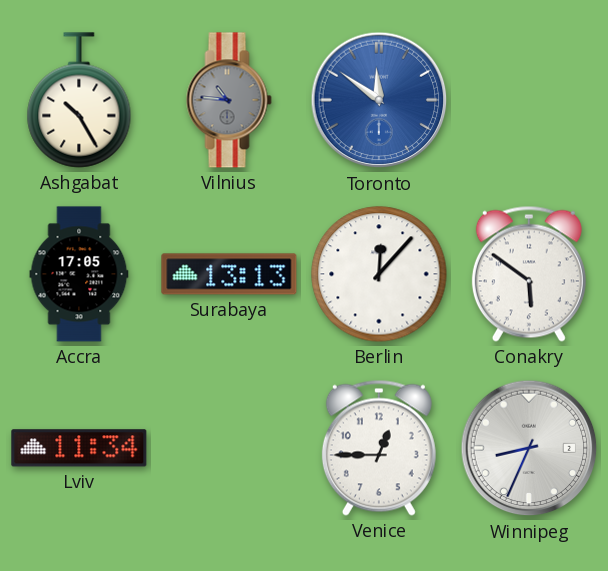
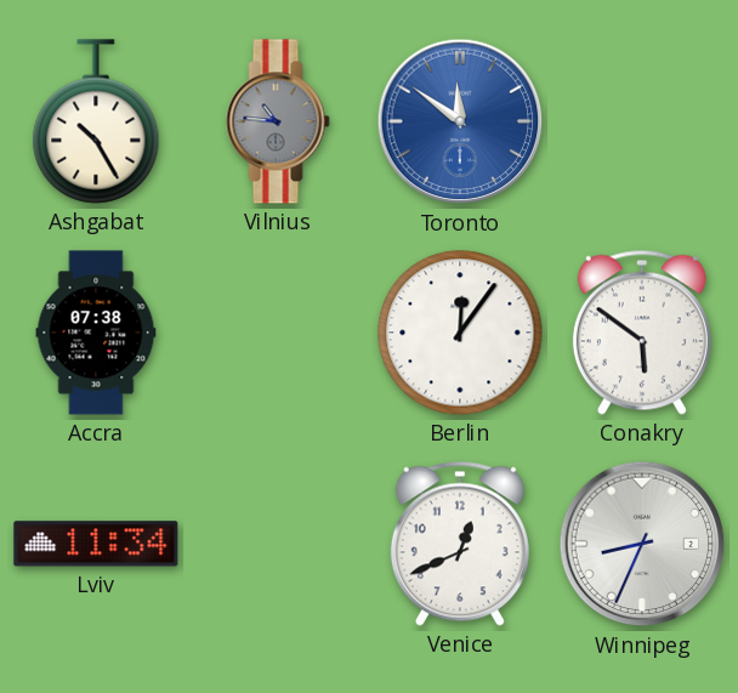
Accra: 17:05 -> 07:38 (96, 333)
Surabaya: 13:13 -> none (229, 274)
Berlin: 12:07 -> 12:06 (460, 333)
Venice: 12:45 -> 12:41 (460, 544)
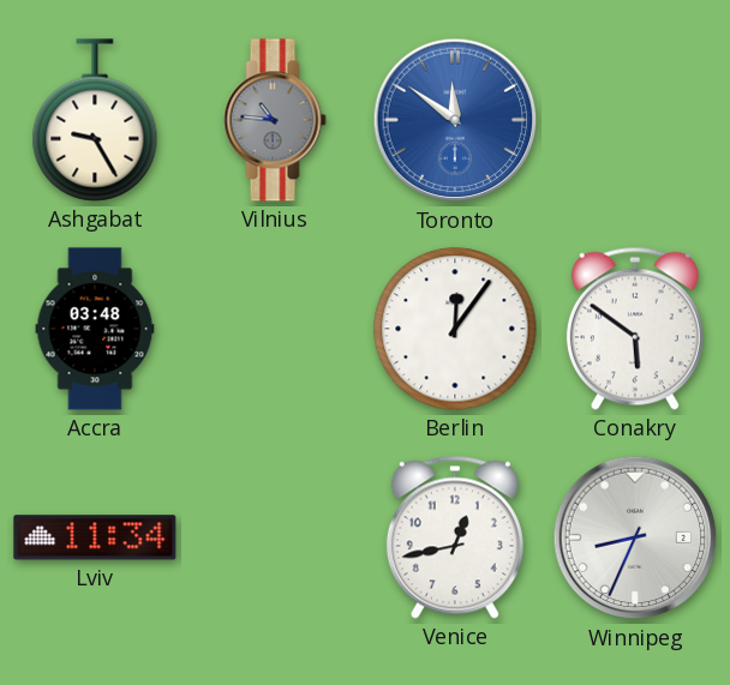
Ashgabat: 10:25 -> 9:25 (95, 120)
Accra: 07:38 -> 03:48 (95, 329)
Venice: 12:41 -> 12:43 (455, 537)
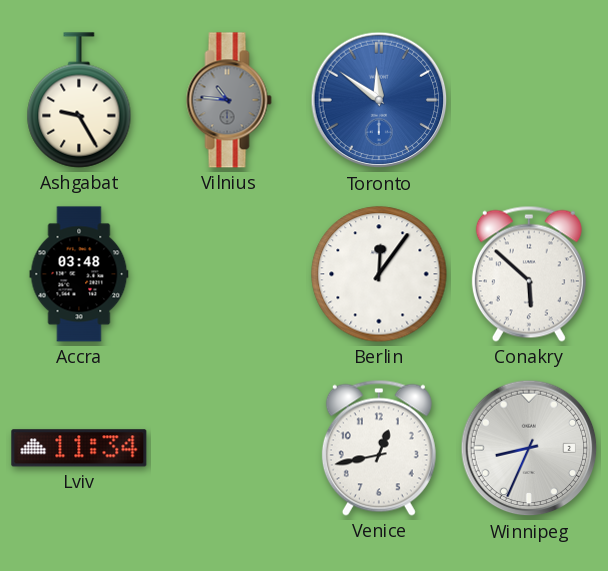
Conakry: 5:51 -> 5:52 (529, 274)
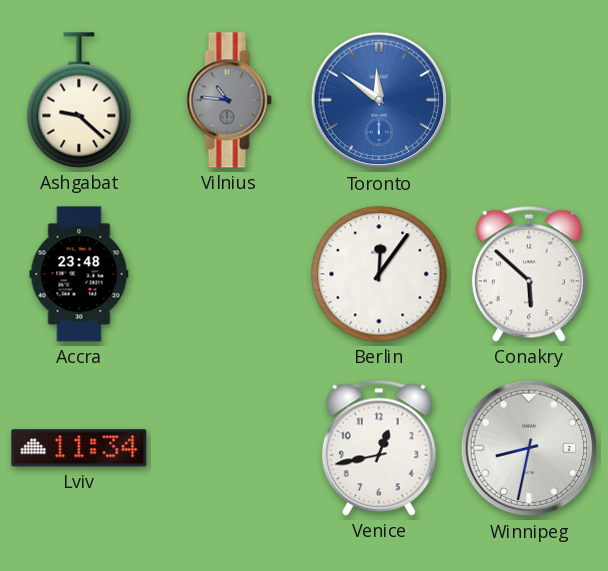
Ashgabat: 9:25 -> 9:22 (79, 100)
Accra: 03:48 -> 23:48 (79, 274)
Winnipeg: 8:34 -> 8:32 (529, 448)
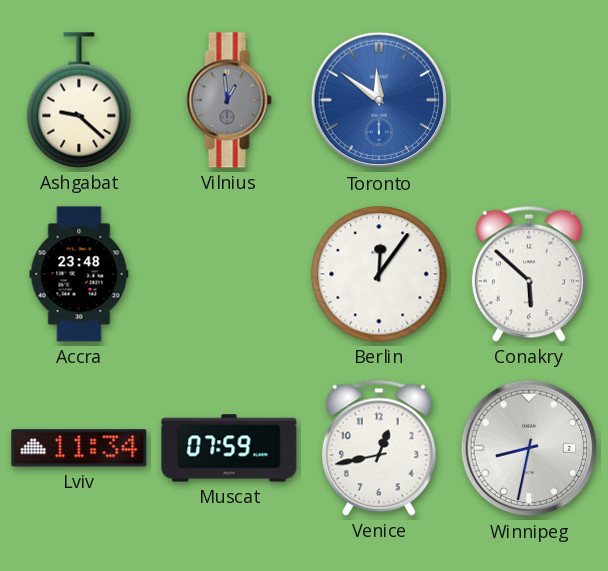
Vilnius: 10:46 -> 12:59 (229, 100)
Muscat: none -> 07:59 (229, 448)
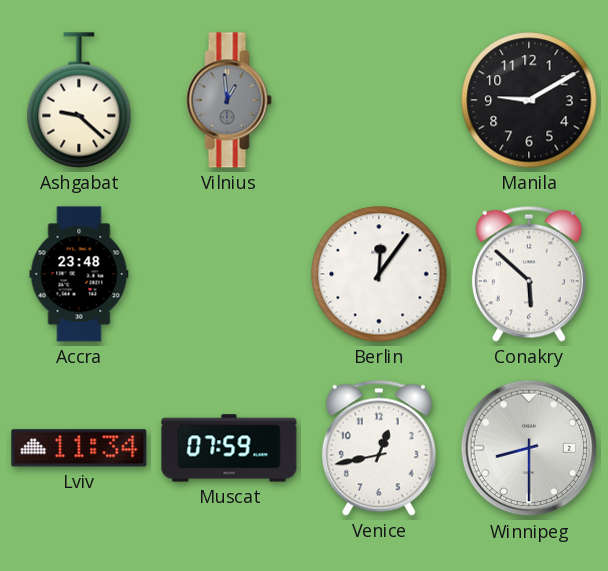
Toronto: 11:51 -> none (379, 100)
Manila: none -> 9:10 (529, 100)
Winnipeg: 8:32 -> 8:30 (529, 448)
